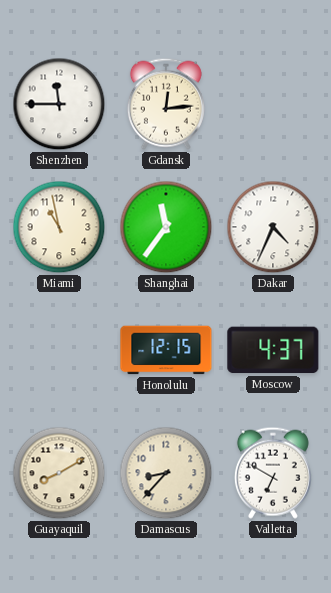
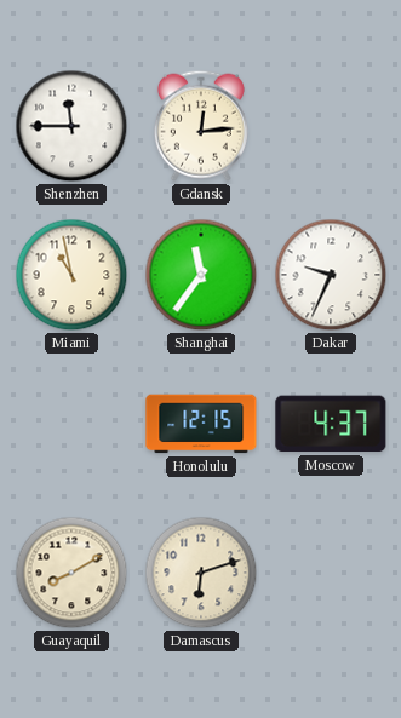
Dakar: 4:34 -> 9:34 (331, 275)
Damascus: 8:37 -> 6:12 (201, 573)
Valletta: 6:50 -> none (273, 473)
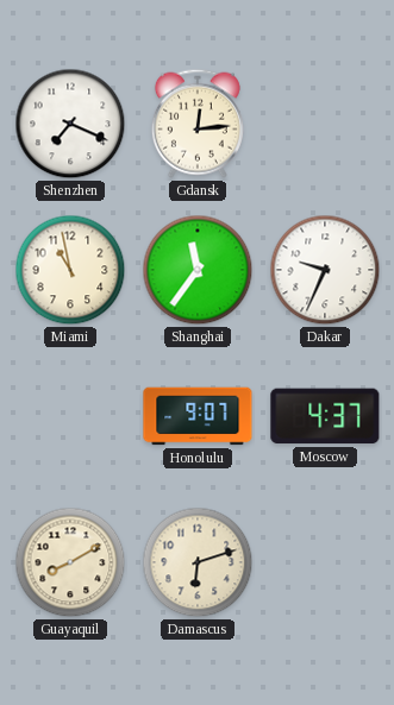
Shenzhen: 11:45 -> 7:19 (70, 124)
Honolulu: 12:15 -> 9:07 (198, 416)
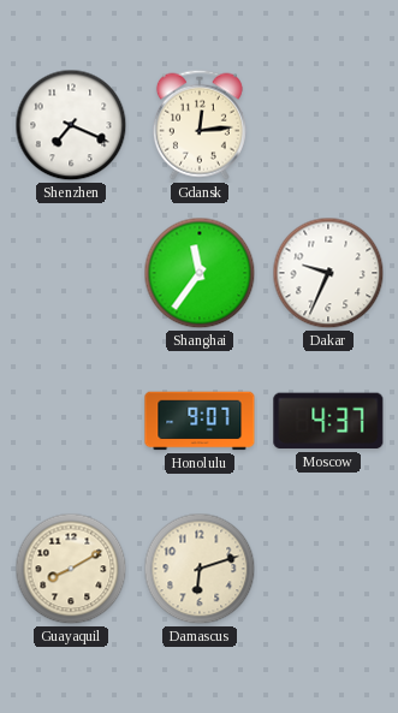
Miami: 10:58 -> none (70, 270)
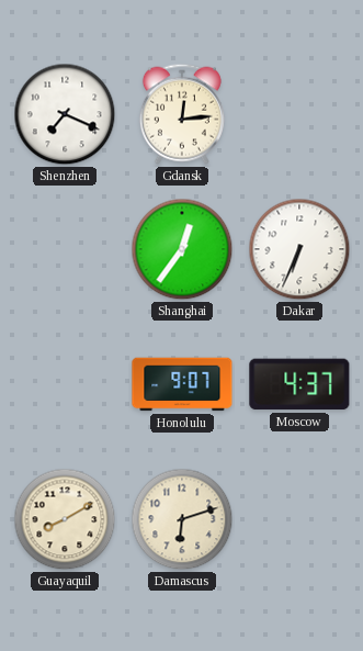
Shanghai: 11:36 -> 12:36 (182, 249)
Dakar: 9:34 -> 6:34 (299, 249)
